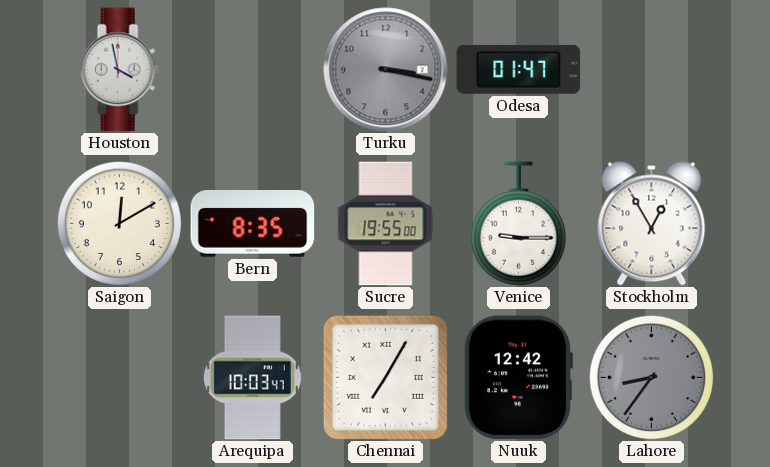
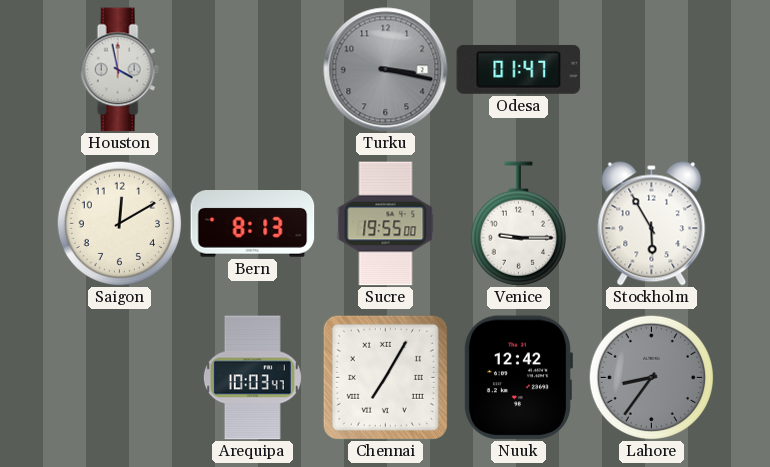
Bern: 8:35 -> 8:13 (253, 224)
Stockholm: 12:55 -> 5:55 (652, 224)
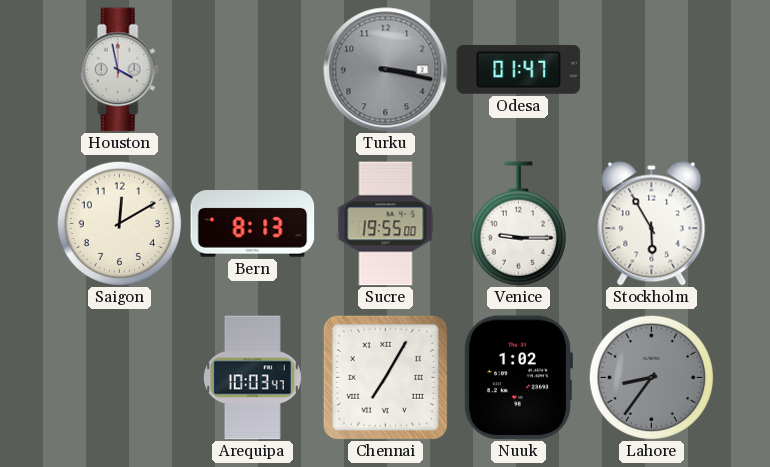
Nuuk: 12:42 -> 1:02 (518, 378)
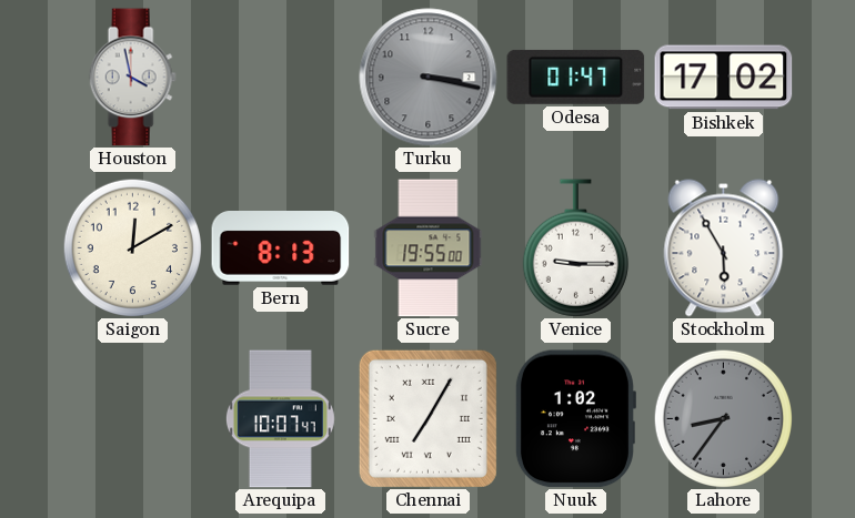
Bishkek: none -> 17:02 (724, 78)
Arequipa: 10:03 -> 10:07 (280, 419)
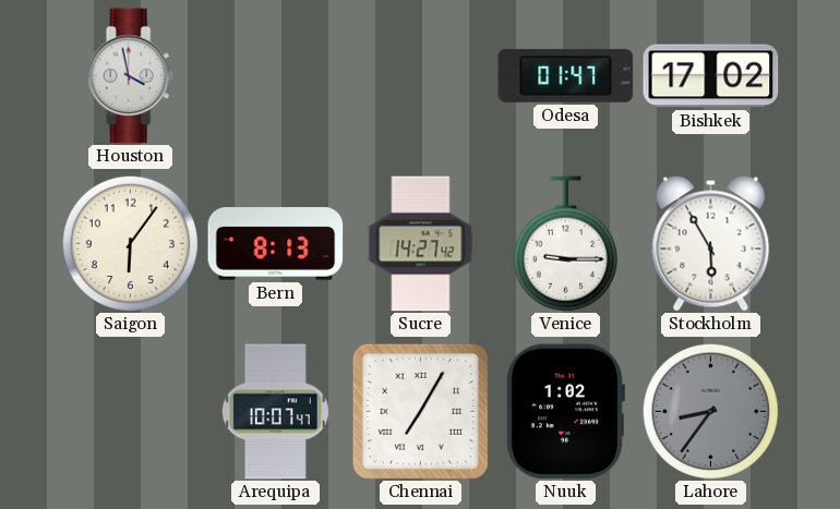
Turku: 3:17 -> none (429, 78)
Saigon: 12:10 -> 6:06 (130, 243)
Sucre: 19:55 -> 14:27 (421, 244)
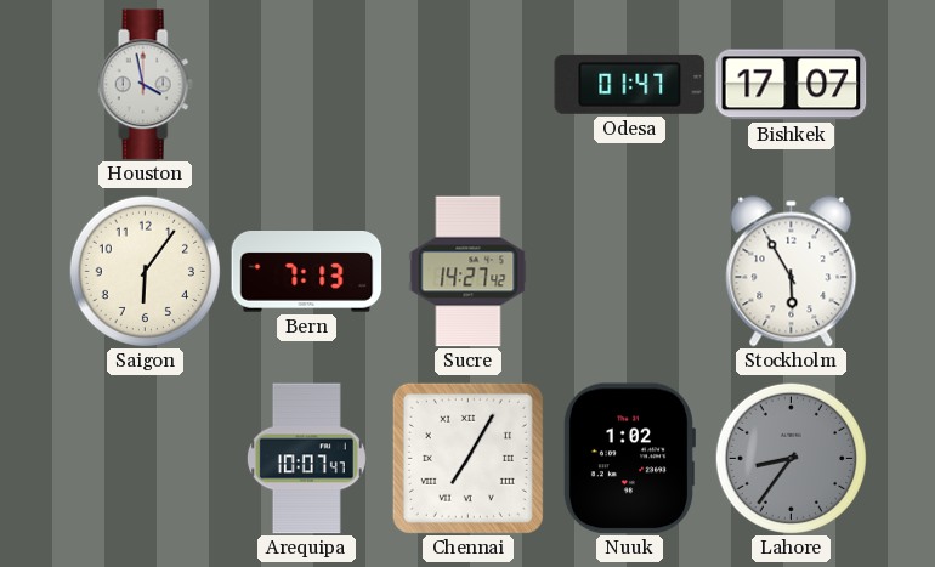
Bishkek: 17:02 -> 17:07 (792, 85)
Bern: 8:13 -> 7:13 (307, 272)
Venice: 9:15 -> none (565, 244)
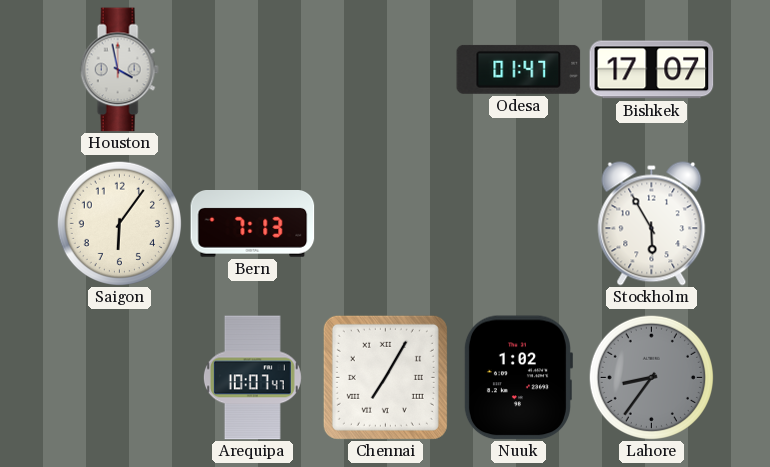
Sucre: 14:27 -> none (469, 272)
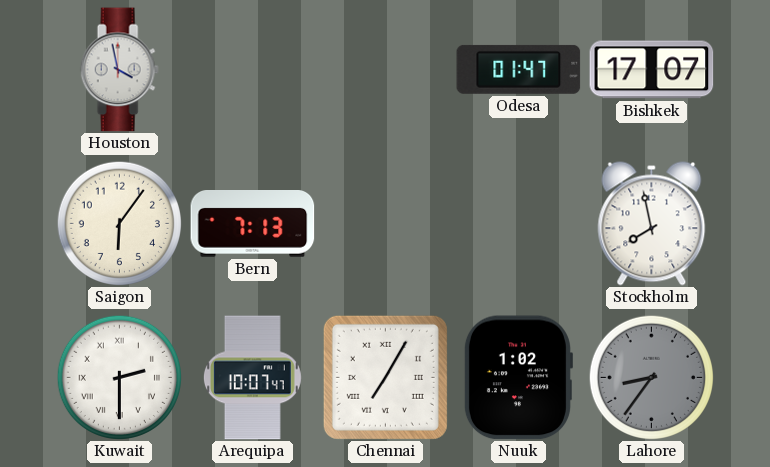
Stockholm: 5:55 -> 7:58 (652, 224)
Kuwait: none -> 2:30 (119, 377)
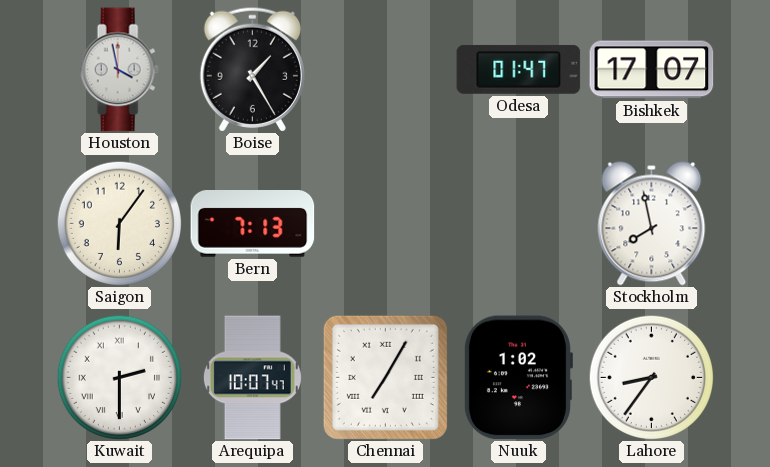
Boise: none -> 1:25 (252, 69)
Lahore dial: grey -> white (651, 377)
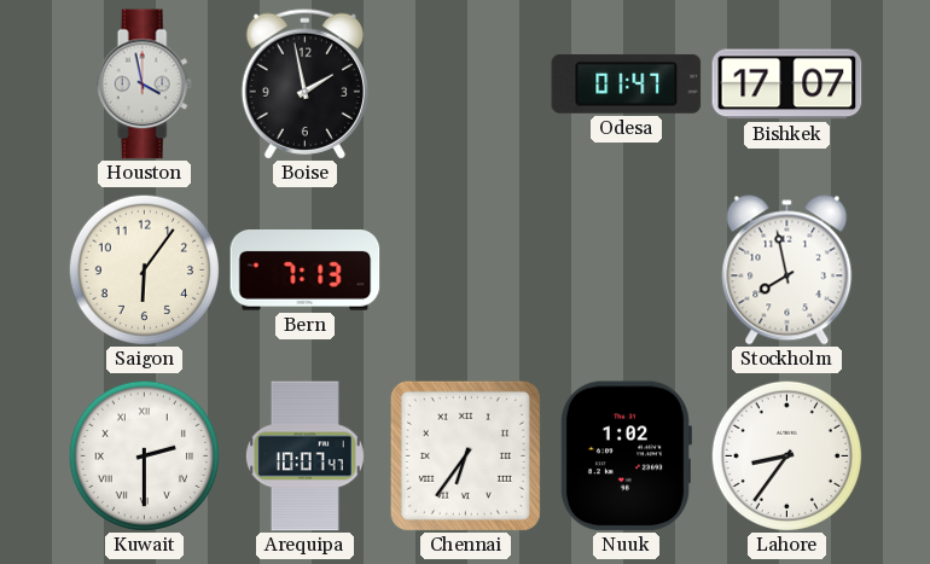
Boise: 1:25 -> 1:58 (304, 83)
Chennai: 7:05 -> 6:36 (465, 455)
